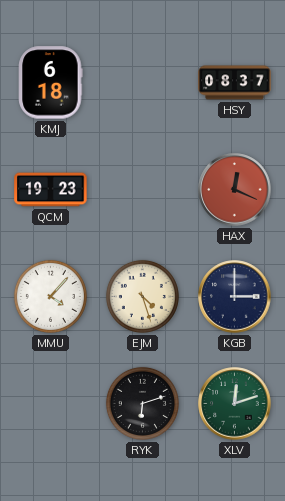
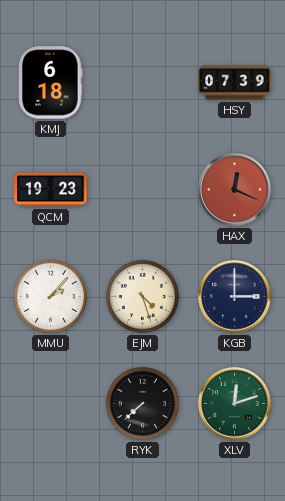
HSY: 08:37 -> 07:39 (235, 83)
MMU: 4:07 -> 2:07 (50, 296)
RYK: 6:12 -> 7:38 (142, 403)
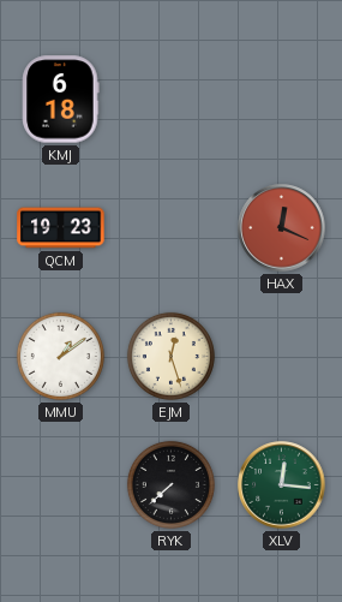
HSY: 07:39 -> none (235, 83)
MMU: 2:07 -> 1:09 (60, 356)
EJM: 4:27 -> 12:27 (170, 356)
KGB: 3:00 -> none (235, 297)
XLV: 12:12 -> 12:16 (282, 485)
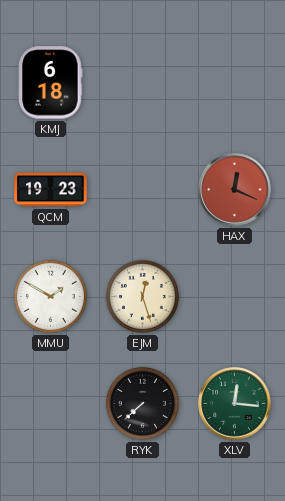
MMU: 1:09 -> 1:50 (50, 296)
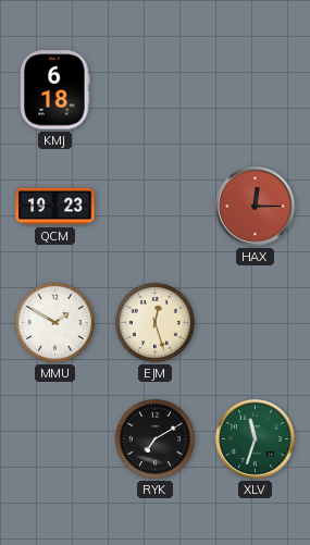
HAX: 12:19 -> 12:15 (256, 207)
RYK: 7:38 -> 7:10 (154, 438)
XLV: 12:16 -> 11:33 (256, 439)
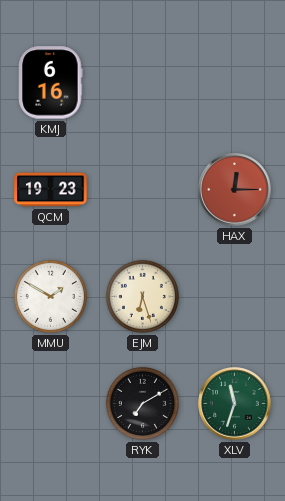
KMJ: 6:18 -> 6:16 (51, 83)
EJM: 12:27 -> 6:27 (142, 296)
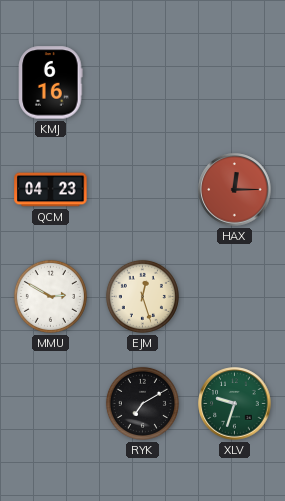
QCM: 19:23 -> 04:23 (51, 190)
MMU: 1:50 -> 2:50 (50, 296)
EJM: 6:27 -> 12:27 (142, 296)
XLV: 11:33 -> 9:33 (235, 404)
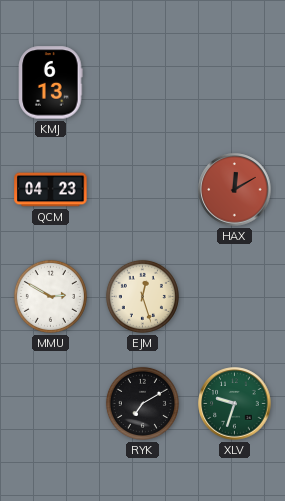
KMJ: 6:16 -> 6:13 (51, 83)
HAX: 12:15 -> 12:10 (235, 190)
